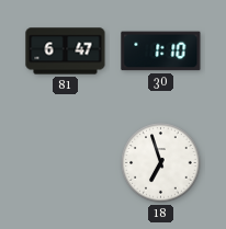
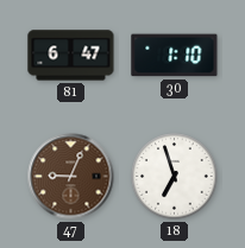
47: none -> 9:04 (71, 177)
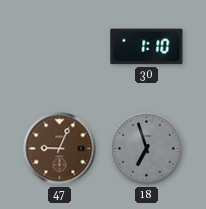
81: 6:47 -> none (71, 56)
18 dial: white -> grey (147, 149)
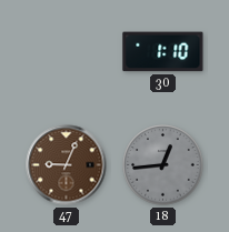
18: 6:57 -> 12:44 (163, 165)
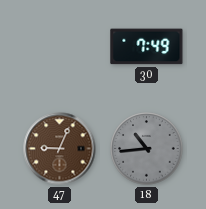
30: 1:10 -> 7:49 (147, 47)
18: 12:44 -> 10:44 (147, 149)
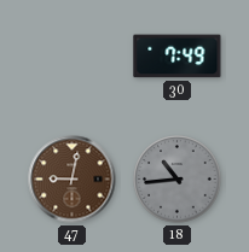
47: 9:04 -> 9:02 (73, 180)
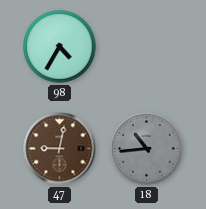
98: none -> 4:35 (60, 47)
30: 7:49 -> none (178, 57)
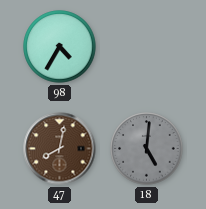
47: 9:02 -> 8:02 (60, 149)
18: 10:44 -> 5:01 (147, 149)
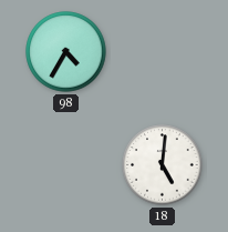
47: 8:02 -> none (60, 149)
18 dial: grey -> white (163, 165)
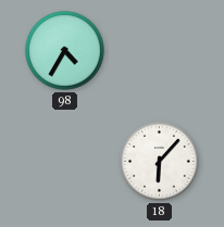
18: 5:01 -> 6:07 (160, 162)
